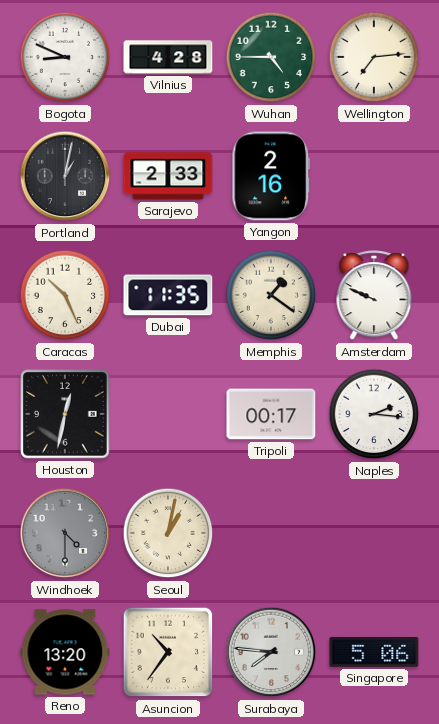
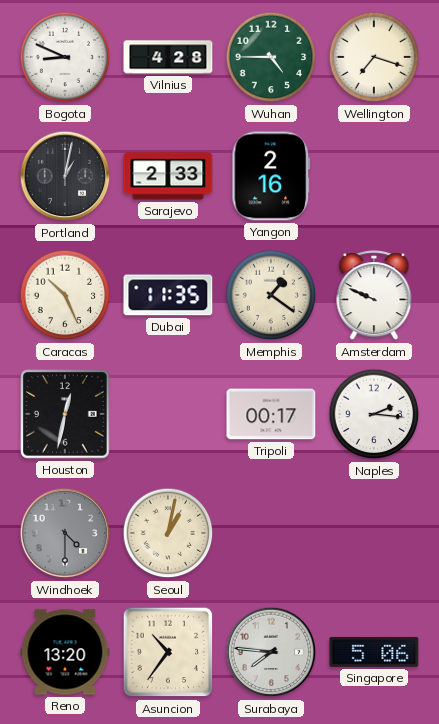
Wellington: 7:14 -> 7:18 (374, 57)
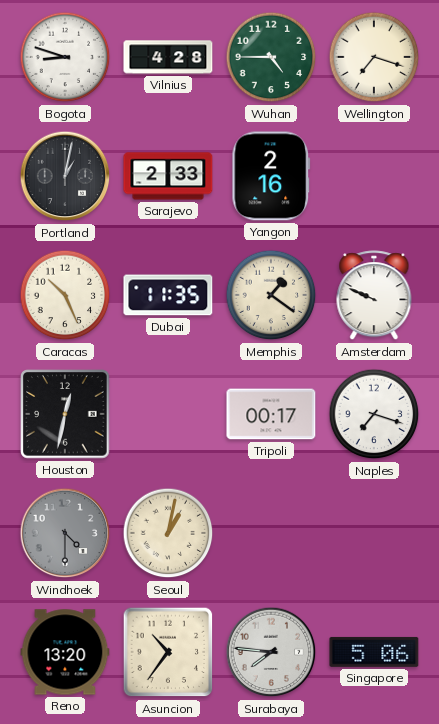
Bogota: 8:49 -> 8:48 (65, 57)
Naples: 2:16 -> 7:18 (374, 414)
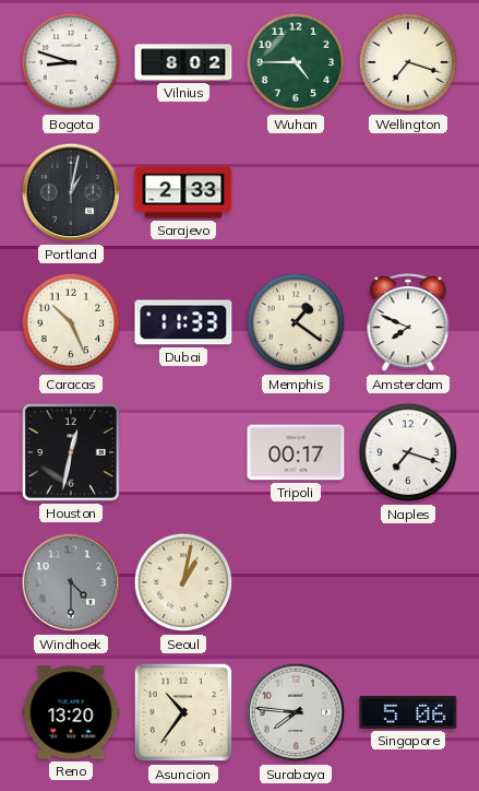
Vilnius: 4:28 -> 8:02 (183, 62)
Yangon: 2:16 -> none (271, 176)
Dubai: 11:35 -> 11:33 (183, 322)
Amsterdam: 9:49 -> 7:49 (408, 323)
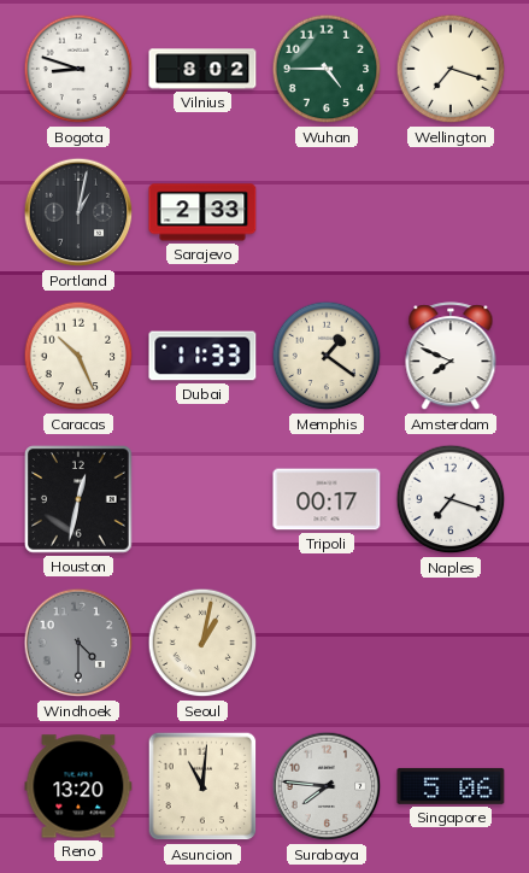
Asuncion: 10:36 -> 11:01 (202, 786)
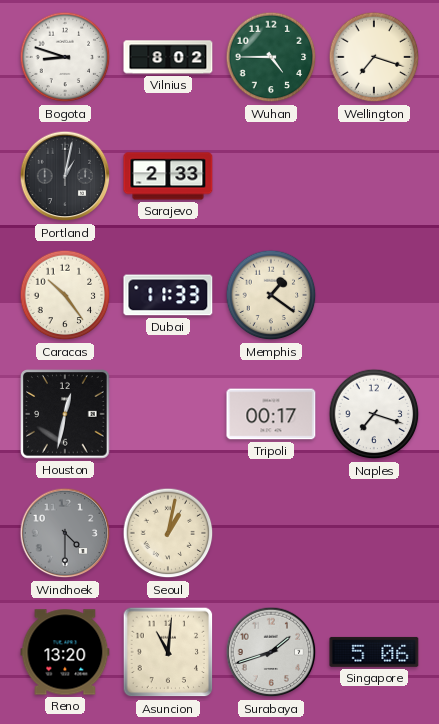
Caracas: 10:26 -> 10:24 (65, 295)
Amsterdam: 7:49 -> none (451, 357)
Surabaya: 7:46 -> 1:42 (271, 652)
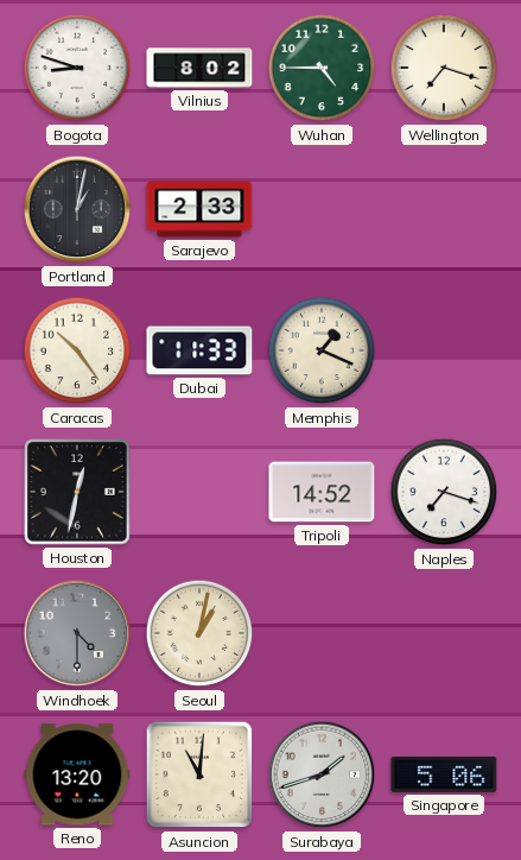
Memphis: 1:21 -> 1:19 (322, 350)
Tripoli: 00:17 -> 14:52 (322, 492)
